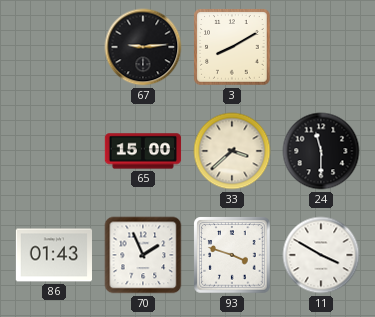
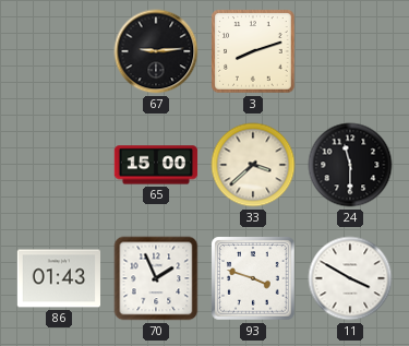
3: 8:10 -> 8:12 (253, 51)
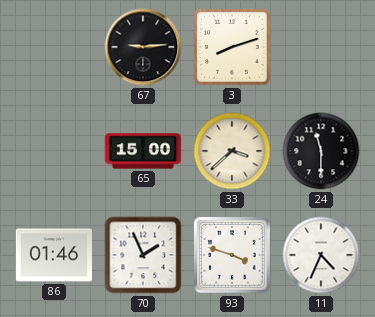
86: 01:43 -> 01:46 (54, 255)
11: 3:50 -> 4:34 (321, 255)
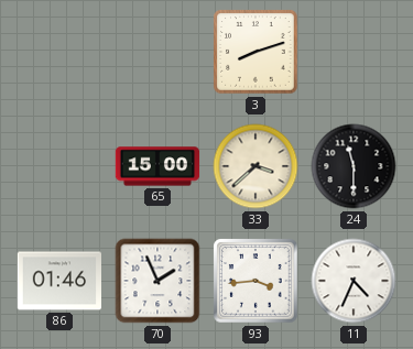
67: 9:14 -> none (143, 47)
93: 3:48 -> 3:44 (256, 281)
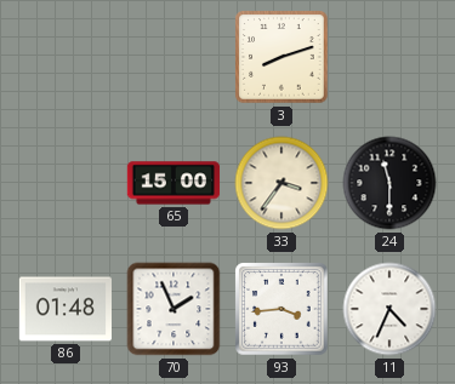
33: 3:38 -> 3:36 (281, 183)
86: 01:46 -> 01:48 (66, 309)
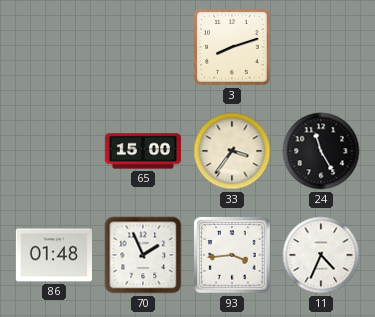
24: 11:30 -> 11:25 (321, 151)
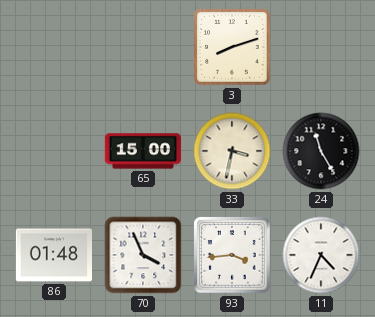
33: 3:36 -> 3:32 (232, 151)
70: 1:56 -> 3:56 (143, 255)
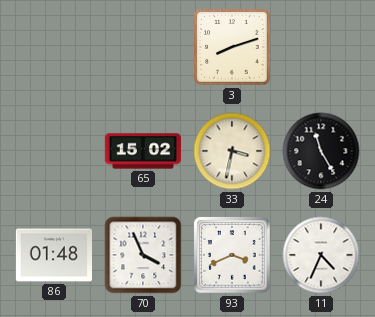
65: 15:00 -> 15:02 (143, 151)
93: 3:44 -> 3:41 (232, 255)
